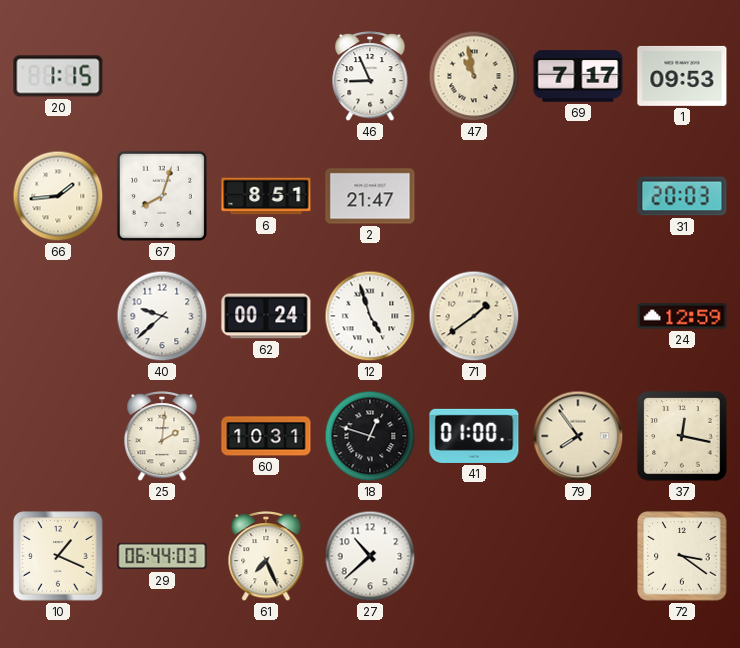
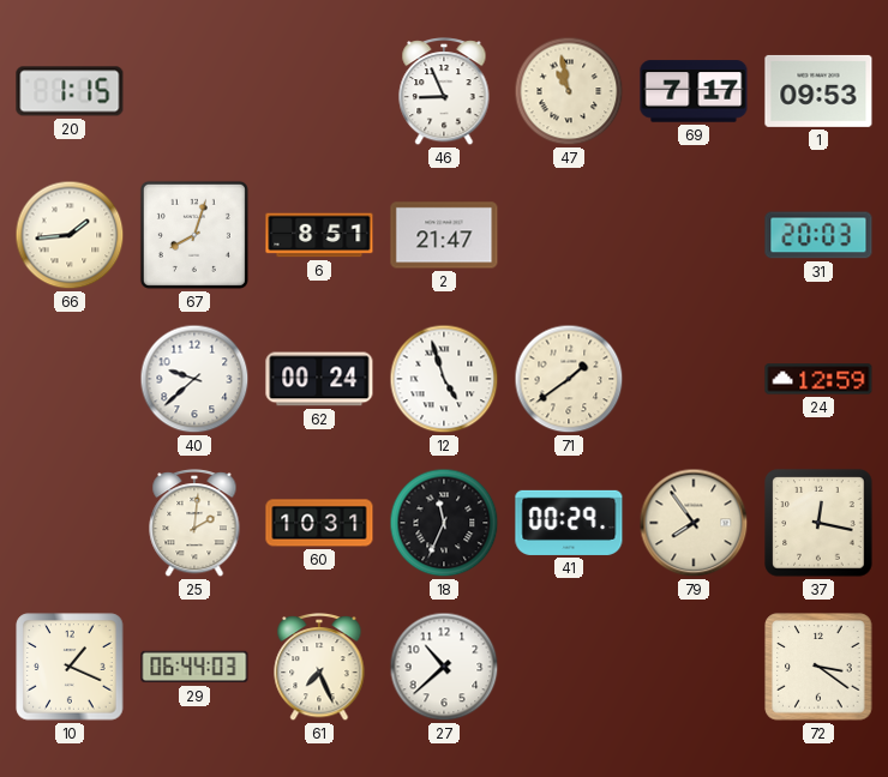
18: 12:48 -> 11:34 (444, 523)
41: 01:00 -> 00:29 (569, 523)
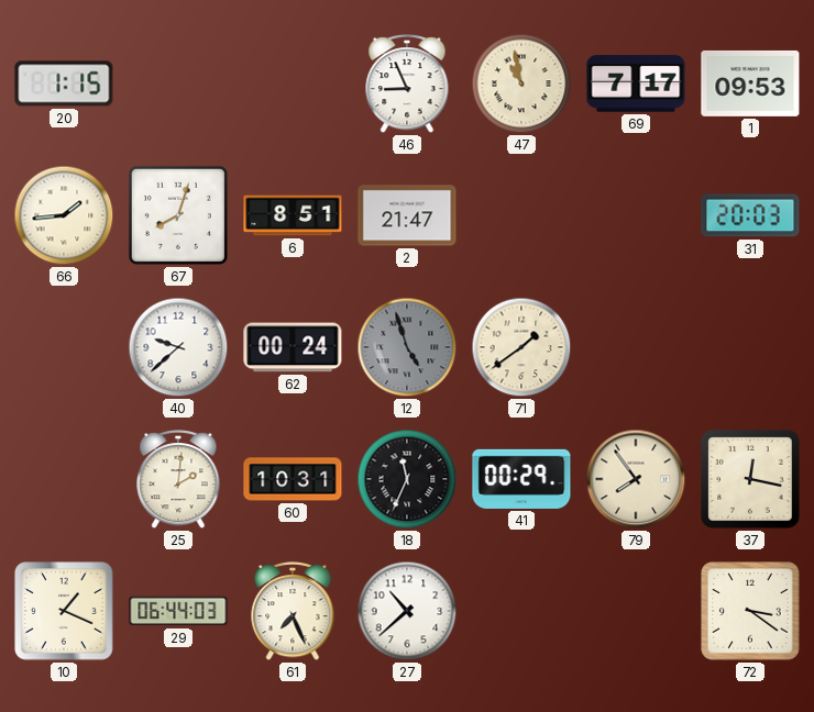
12 dial: white -> grey (407, 347)
24: 12:59 -> none (818, 379)
